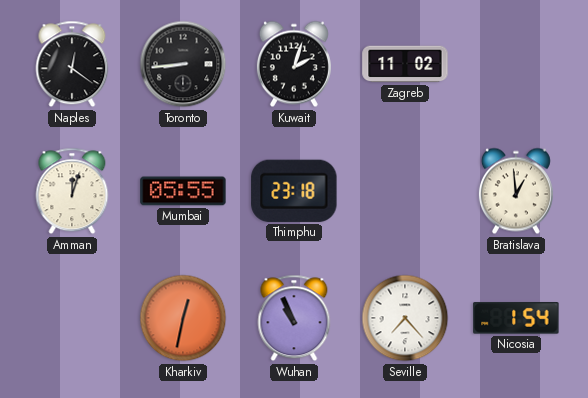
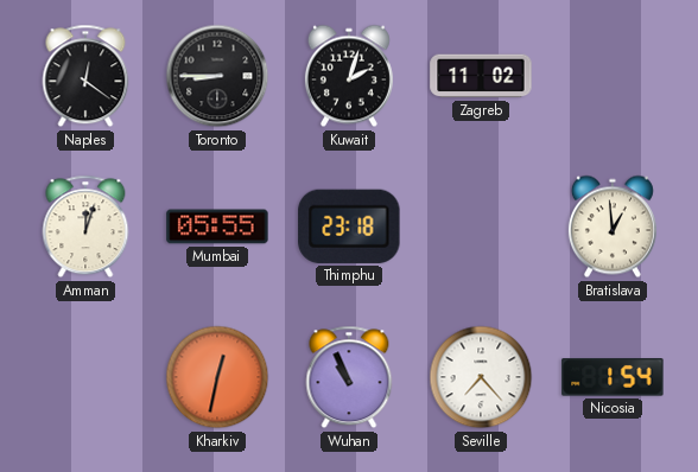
Toronto: 8:44 -> 8:45 (217, 76)
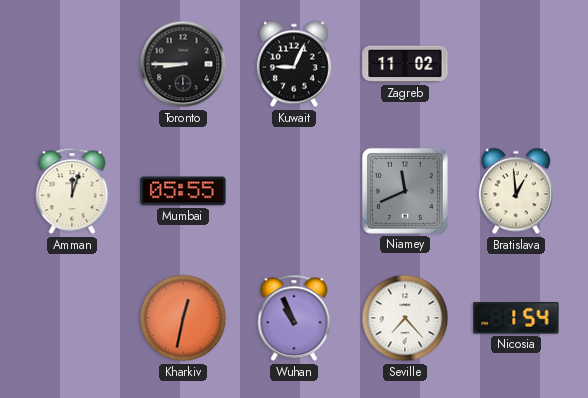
Naples: 12:21 -> none (85, 76)
Kuwait: 2:03 -> 9:04 (294, 64)
Thimphu: 23:18 -> none (349, 227)
Niamey: none -> 11:41 (405, 191)
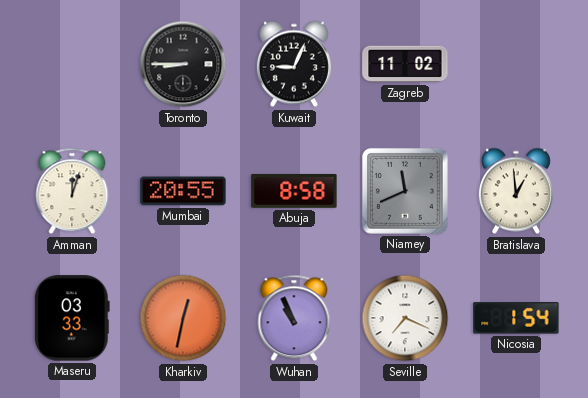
Mumbai: 05:55 -> 20:55 (183, 191)
Abuja: none -> 8:58 (294, 191)
Maseru: none -> 03:33 (72, 318)
Seville: 7:23 -> 7:19 (405, 318)
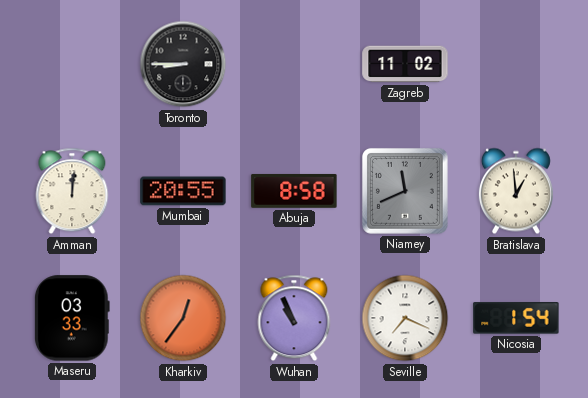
Kuwait: 9:04 -> none (294, 64)
Amman: 12:03 -> 12:01 (72, 191)
Kharkiv: 12:32 -> 12:36 (183, 318)
